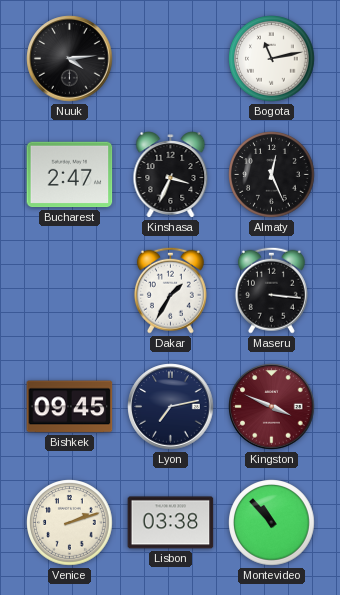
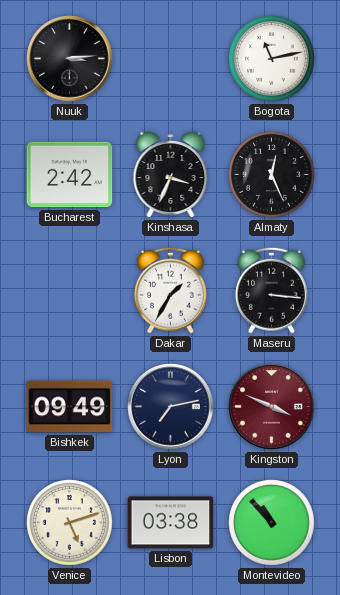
Nuuk: 4:14 -> 3:14 (70, 59)
Bucharest: 2:47 -> 2:42 (70, 175)
Bishkek: 09:45 -> 09:49 (70, 407)
Venice: 2:12 -> 5:12 (70, 523)
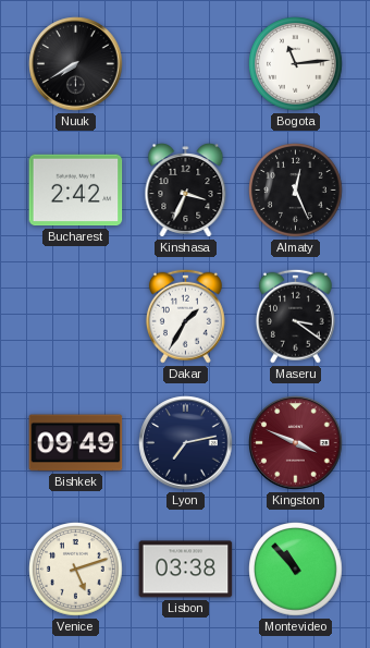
Nuuk: 3:14 -> 7:40 (76, 64)
Bogota: 11:13 -> 11:14 (296, 64)
Maseru: 3:16 -> 3:21 (295, 316)
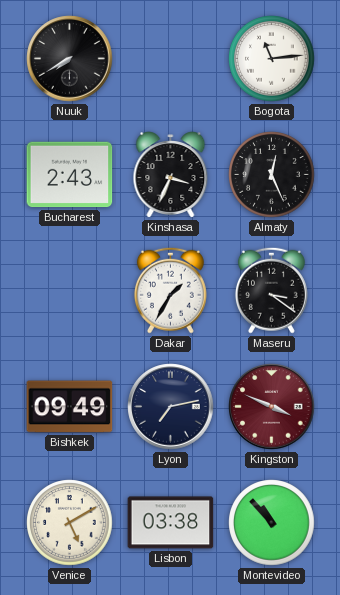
Bucharest: 2:42 -> 2:43 (70, 175)
Venice: 5:12 -> 5:10 (70, 523)
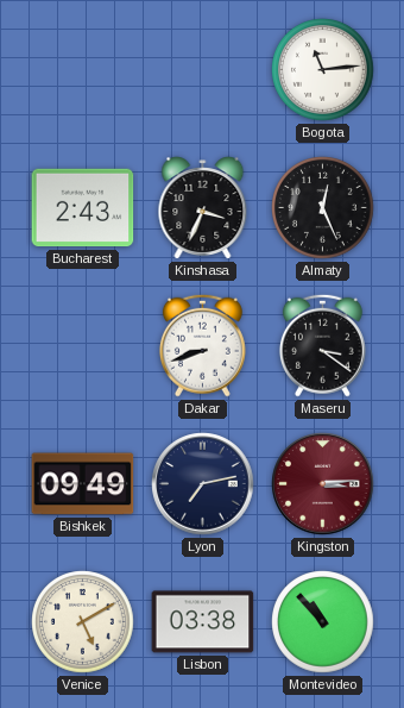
Nuuk: 7:40 -> none (70, 59)
Dakar: 1:35 -> 8:42 (202, 345)
Kingston: 3:49 -> 3:14 (323, 484)
